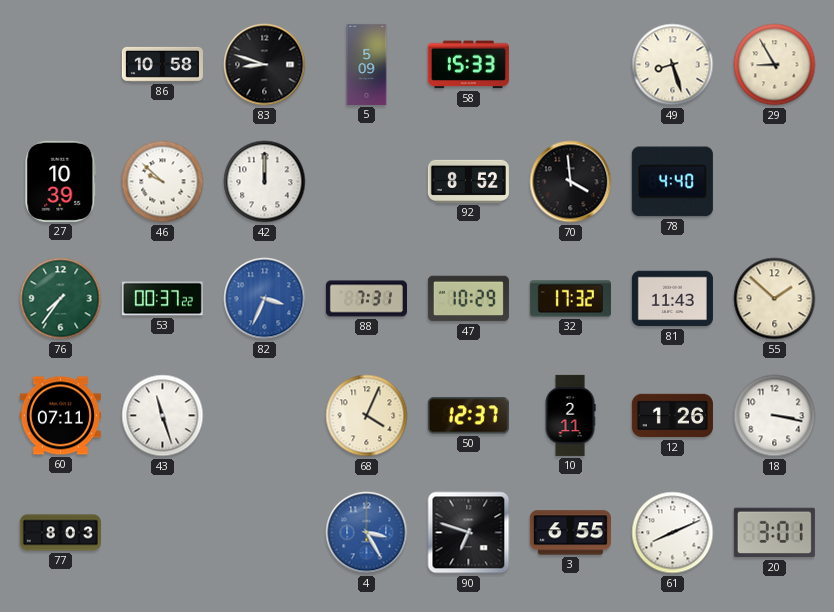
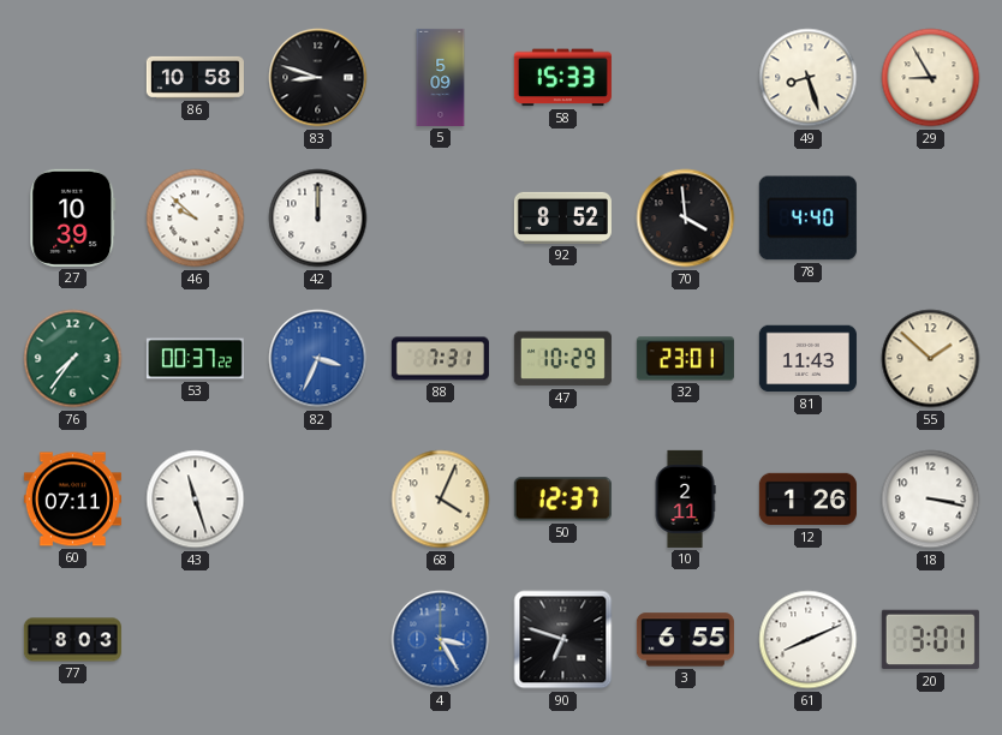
32: 17:32 -> 23:01 (685, 359)
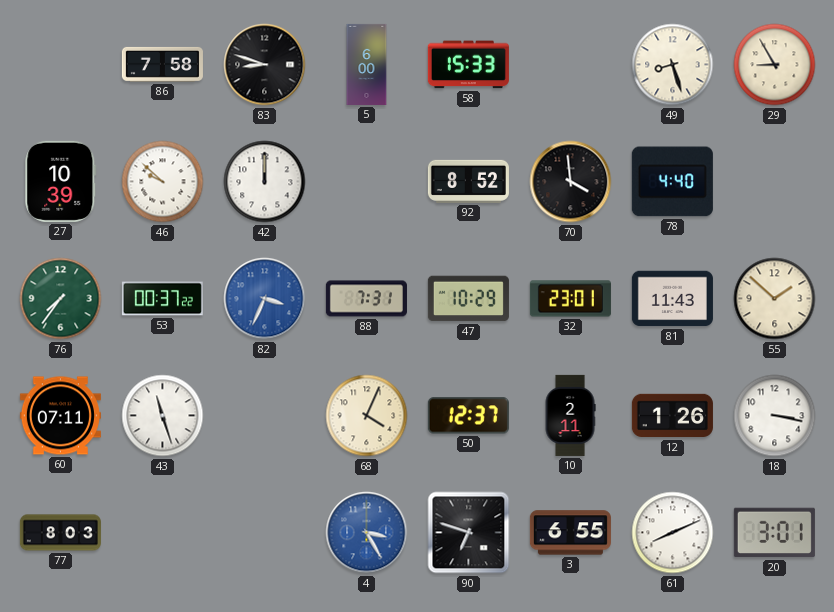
86: 10:58 -> 7:58 (162, 64)
5: 5:09 -> 6:00 (367, 64)
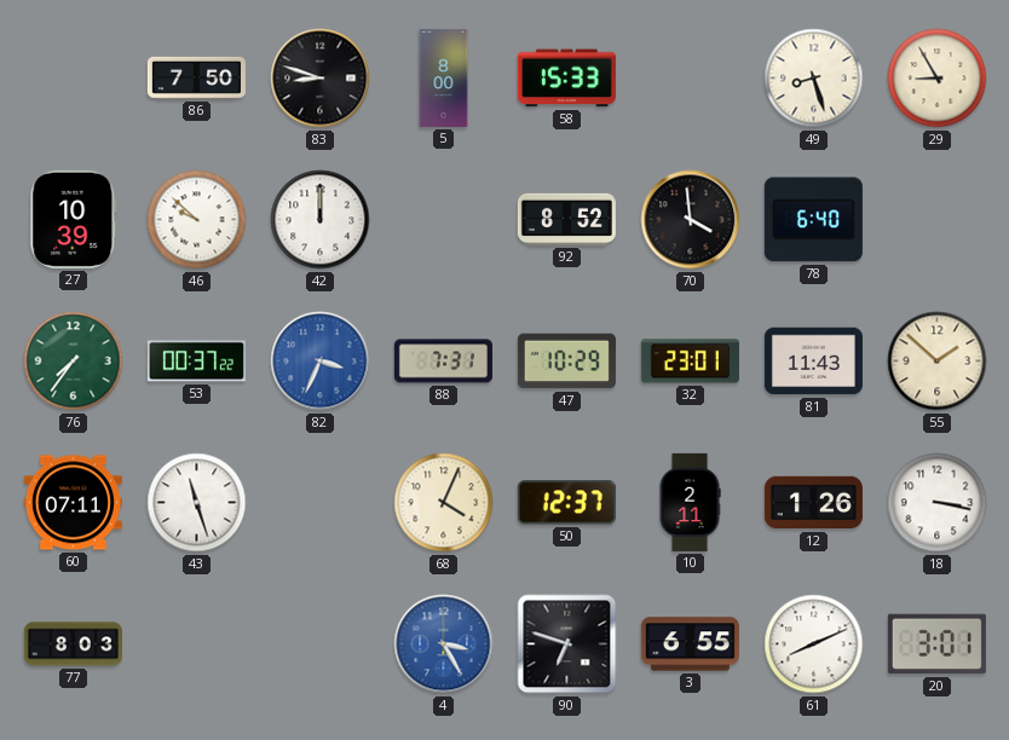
86: 7:58 -> 7:50 (196, 77)
5: 6:00 -> 8:00 (444, 77)
78: 4:40 -> 6:40 (813, 220)
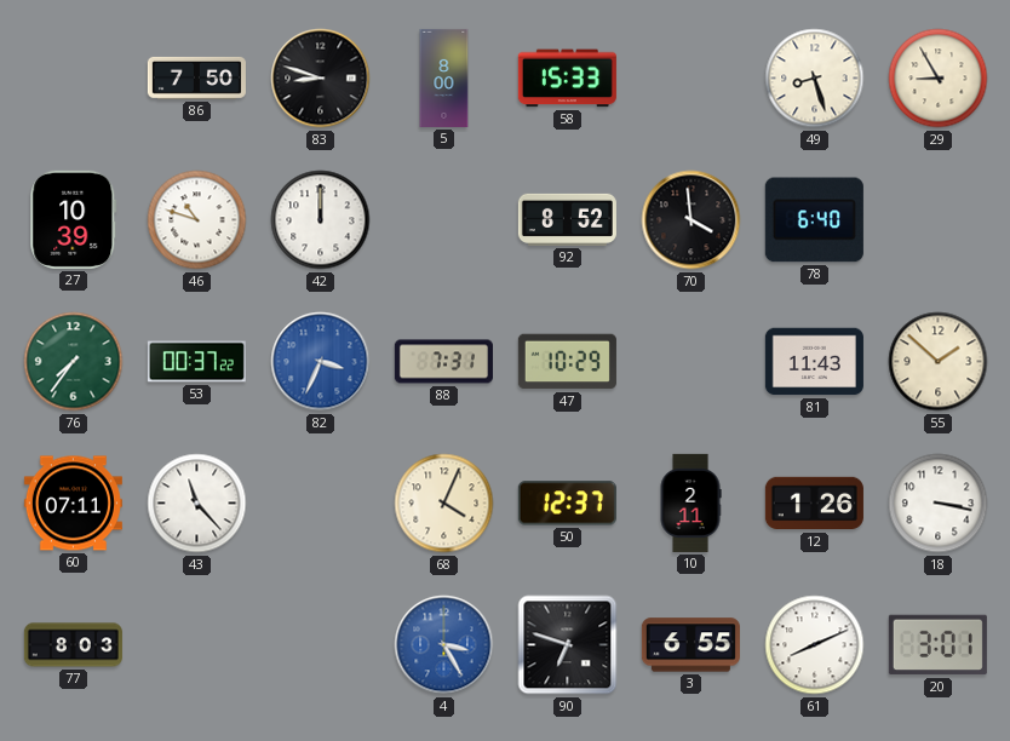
46: 9:52 -> 10:48 (197, 220)
32: 23:01 -> none (690, 362)
43: 11:27 -> 11:23 (197, 504)
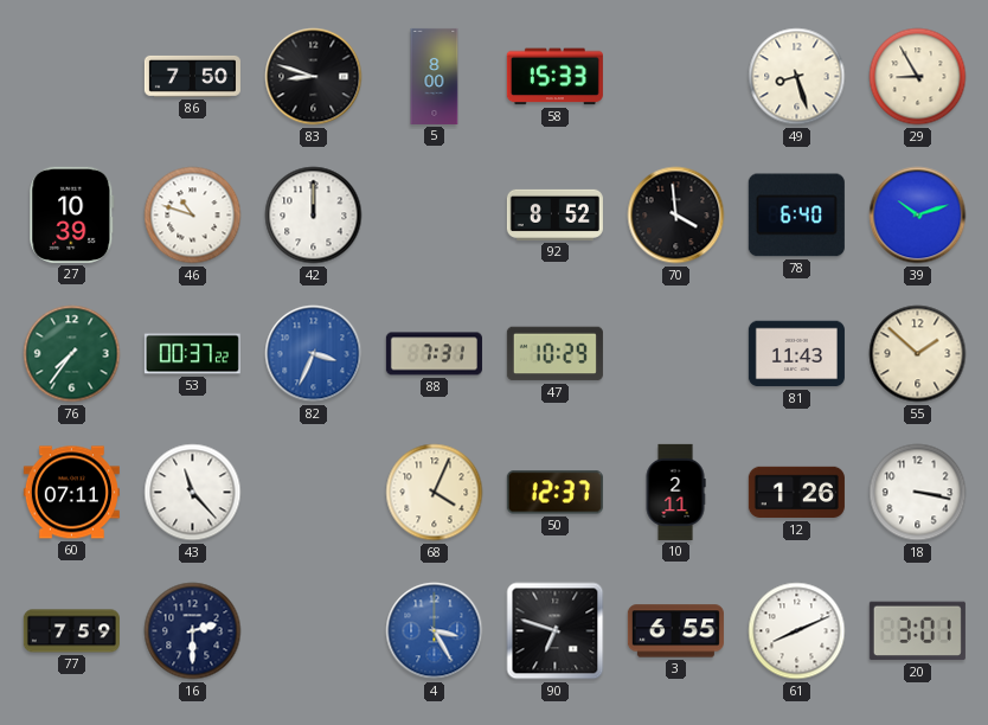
39: none -> 10:12 (918, 216)
77: 8:03 -> 7:59 (71, 631)
16: none -> 2:30 (193, 631)
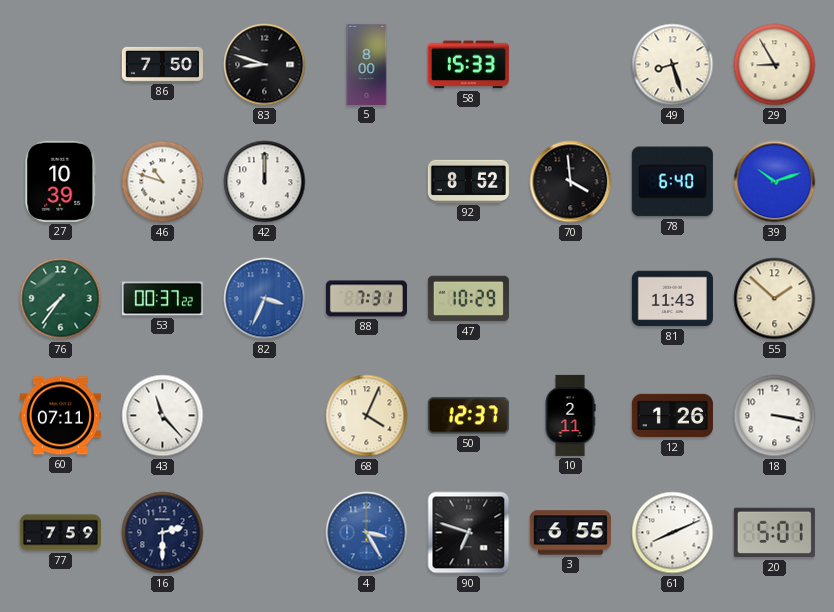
20: 3:01 -> 5:01 (774, 533)
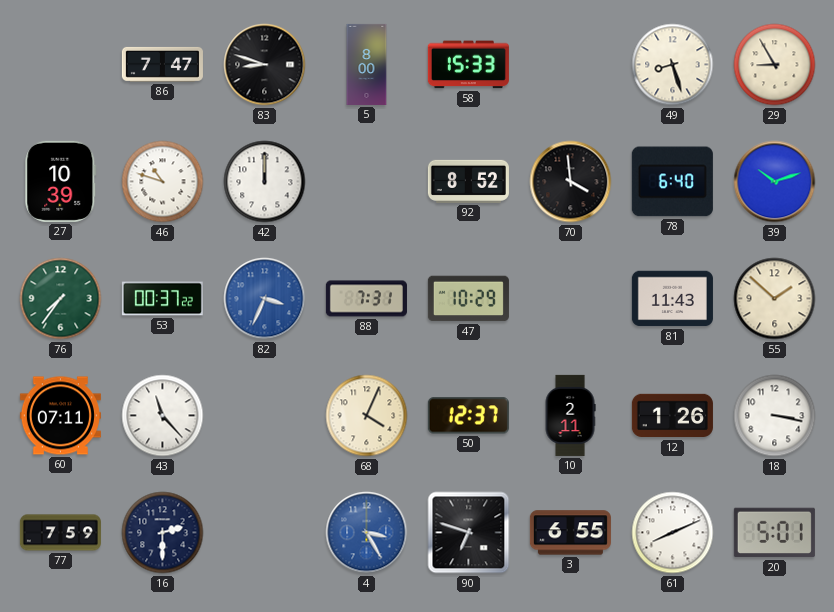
86: 7:50 -> 7:47 (162, 64)
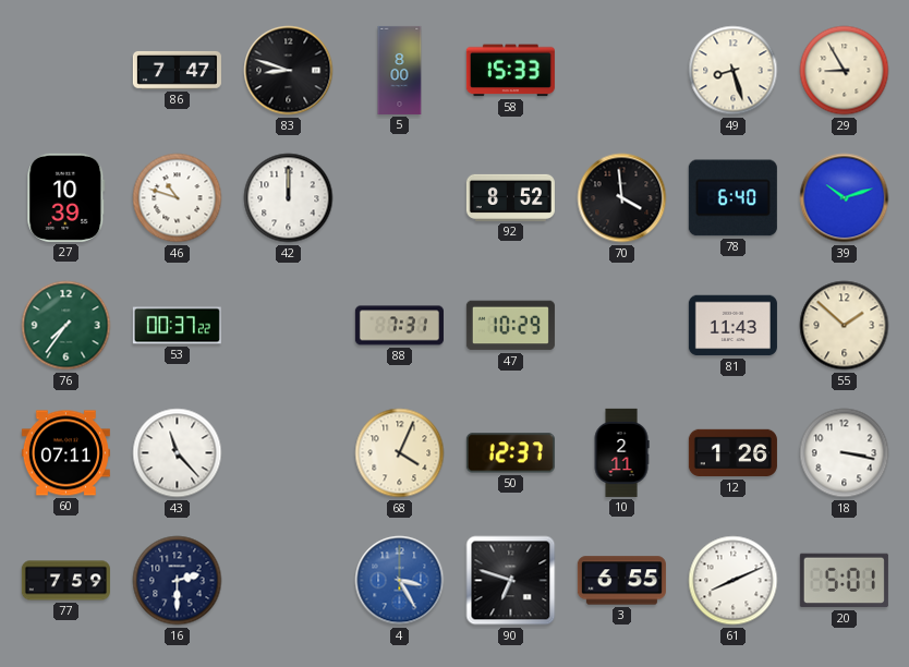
82: 3:34 -> none (265, 299)
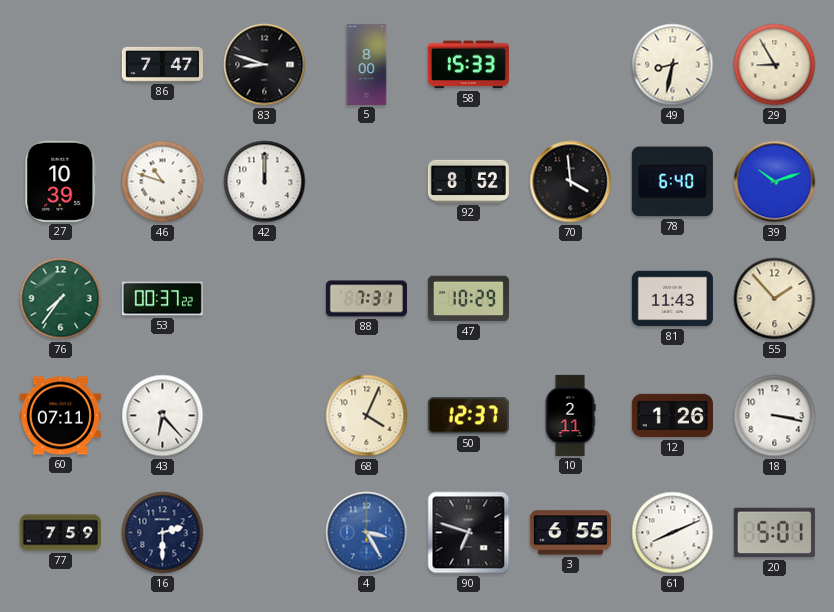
49: 8:27 -> 8:32 (673, 65)
55: 1:52 -> 1:53 (775, 299)
43: 11:23 -> 6:23 (163, 416)
